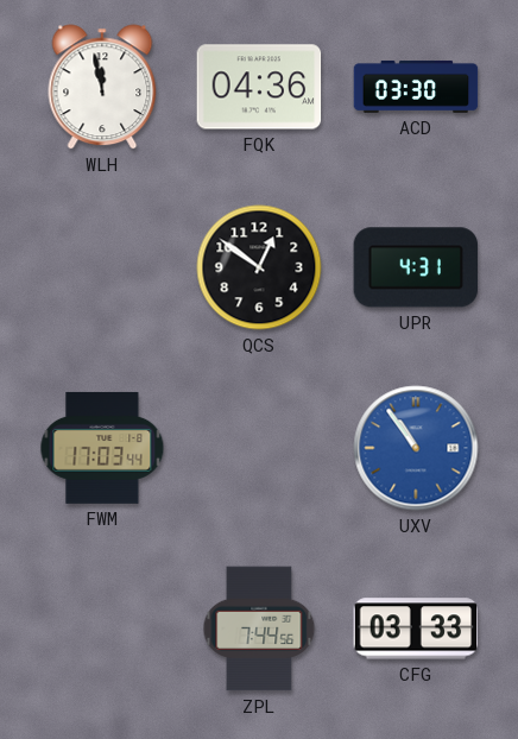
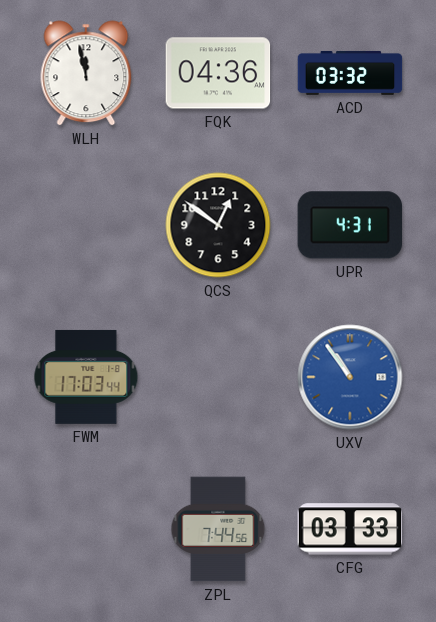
ACD: 03:30 -> 03:32 (350, 73)
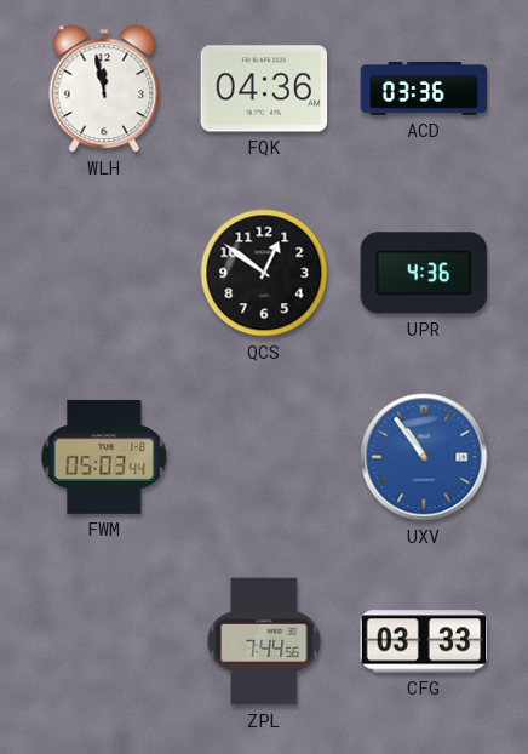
ACD: 03:32 -> 03:36 (424, 88)
UPR: 4:31 -> 4:36 (424, 273)
FWM: 17:03 -> 05:03 (104, 457)
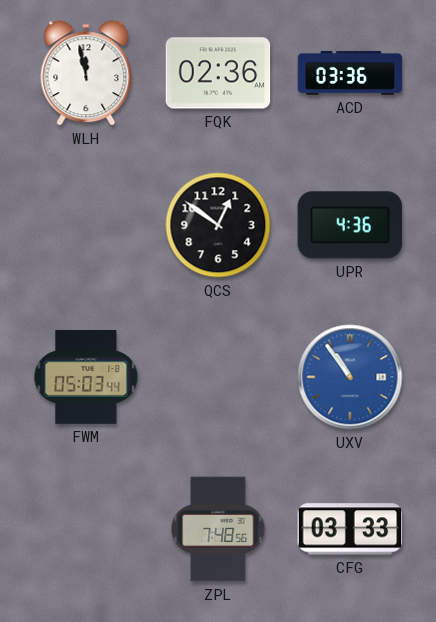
FQK: 04:36 -> 02:36 (218, 73)
ZPL: 7:44 -> 7:48 (218, 529)
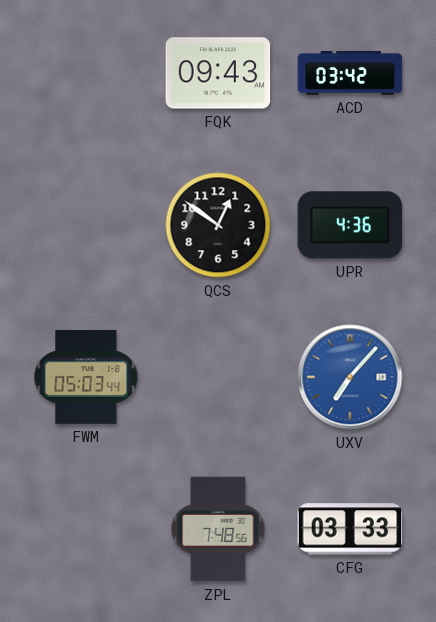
WLH: 11:58 -> none (86, 73)
FQK: 02:36 -> 09:43 (218, 73)
ACD: 03:36 -> 03:42 (350, 73)
UXV: 10:54 -> 7:07 (350, 377)
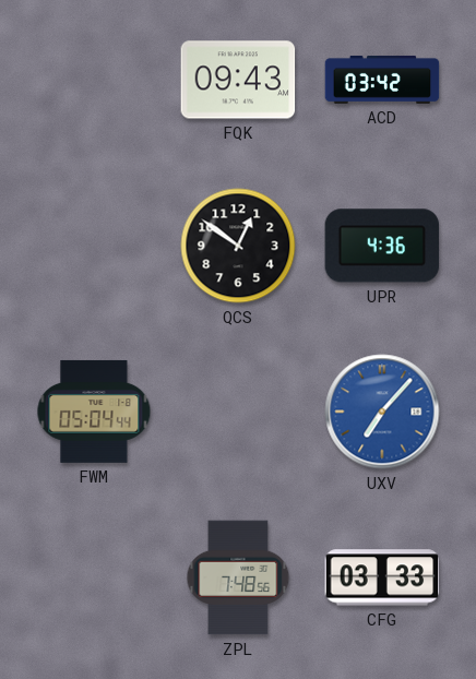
FWM: 05:03 -> 05:04 (94, 412)
